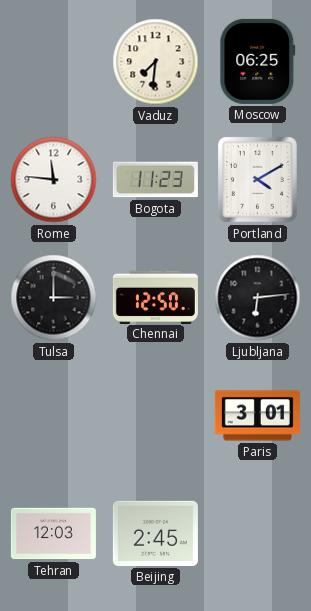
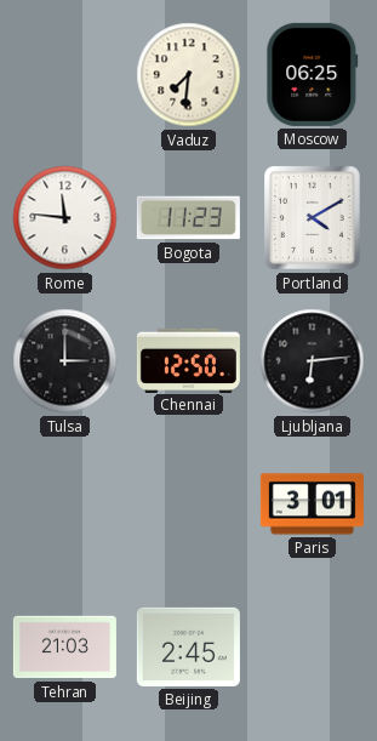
Tehran: 12:03 -> 21:03 (64, 648)
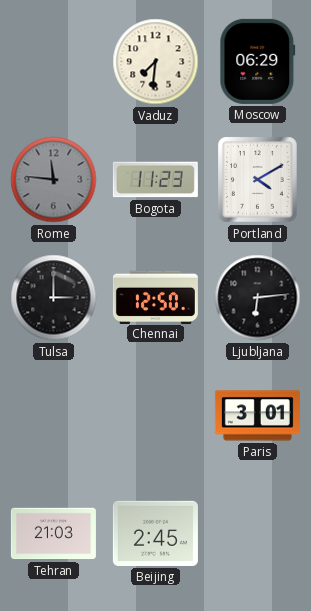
Moscow: 06:25 -> 06:29 (258, 61)
Rome dial: white -> grey (54, 180)
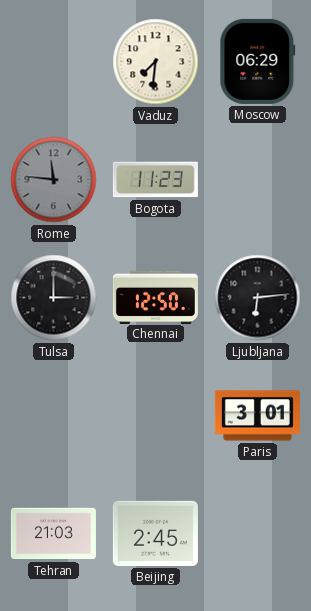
Portland: 4:10 -> none (258, 180)
